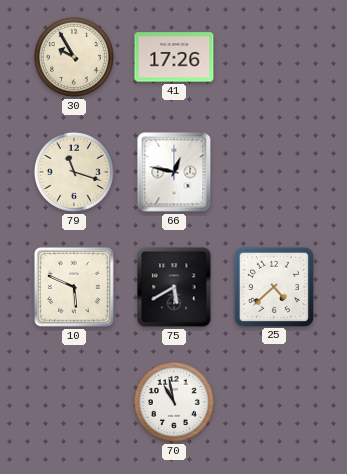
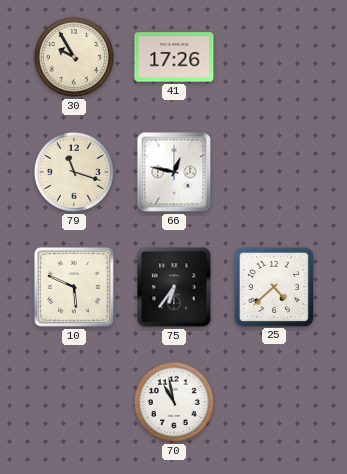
75: 5:40 -> 6:36 (174, 287)
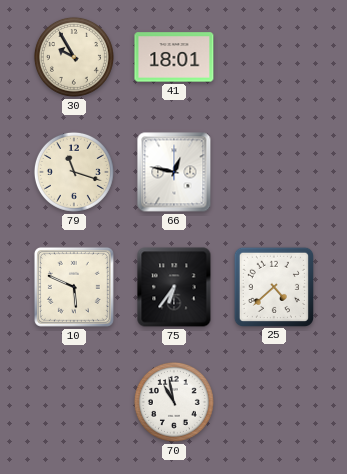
41: 17:26 -> 18:01 (174, 57)
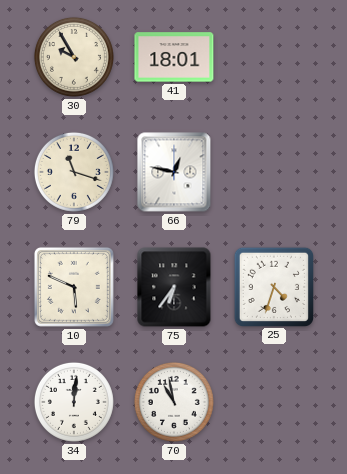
25: 4:38 -> 4:33 (273, 286)
34: none -> 12:01 (74, 402)
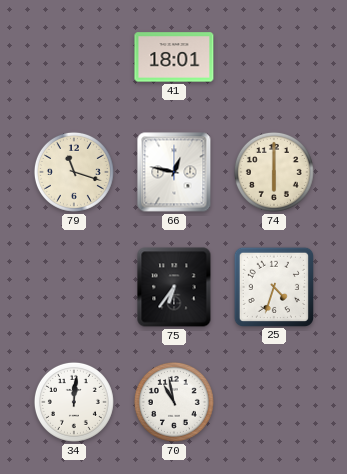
30: 9:55 -> none (74, 57)
74: none -> 6:00 (274, 172)
10: 5:49 -> none (74, 287)
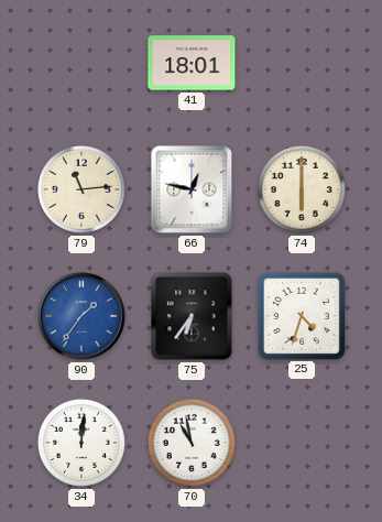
79: 11:18 -> 11:14 (81, 189)
90: none -> 1:36 (81, 316)
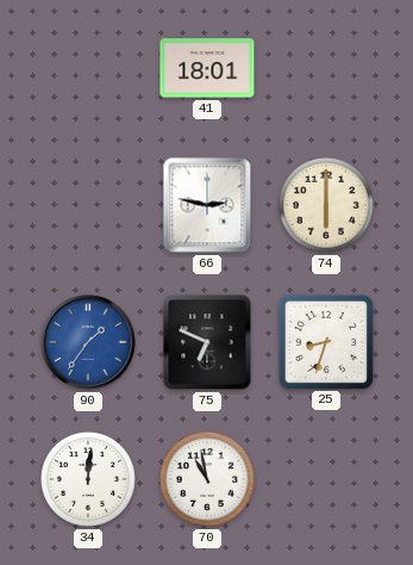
79: 11:14 -> none (81, 189)
66: 12:47 -> 2:47 (207, 205)
75: 6:36 -> 6:49 (207, 342)
25: 4:33 -> 8:33 (325, 341)
